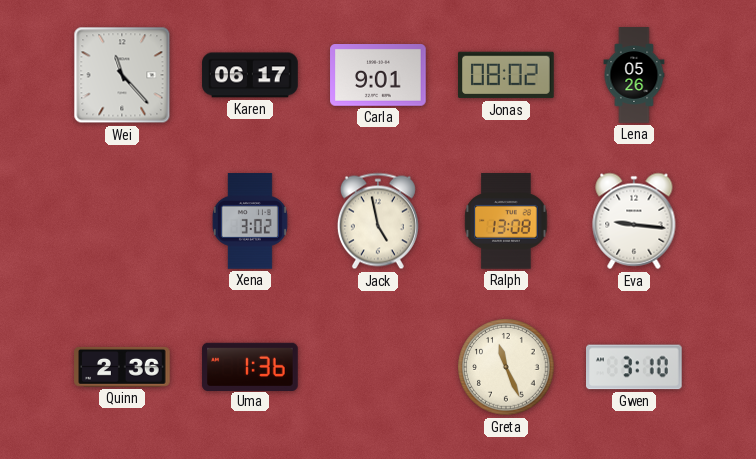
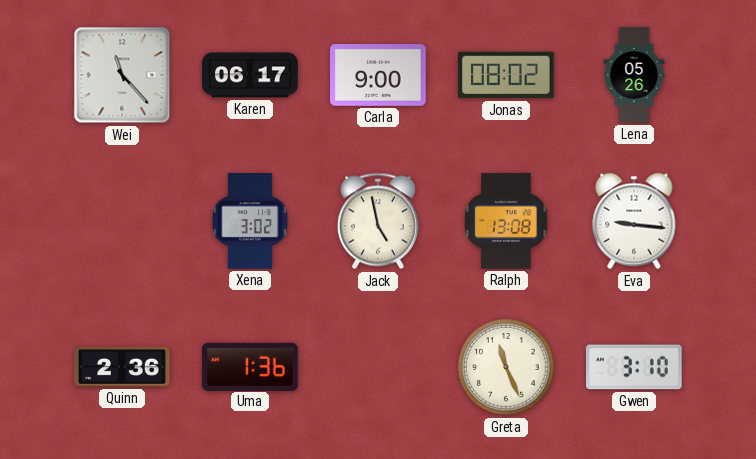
Carla: 9:01 -> 9:00 (378, 75)
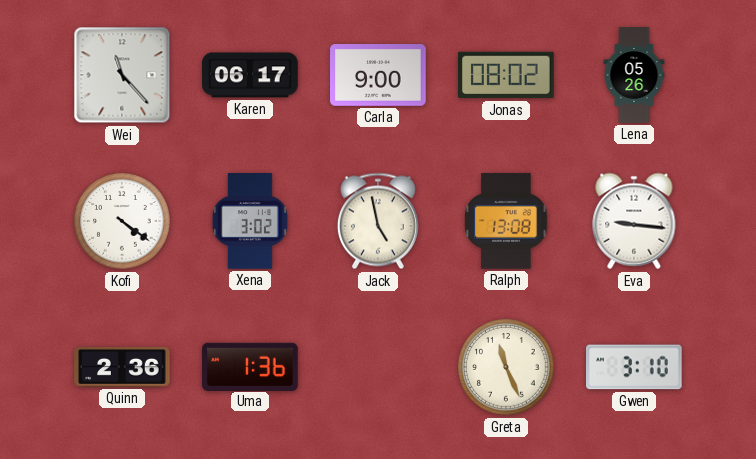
Kofi: none -> 4:21 (122, 221)
